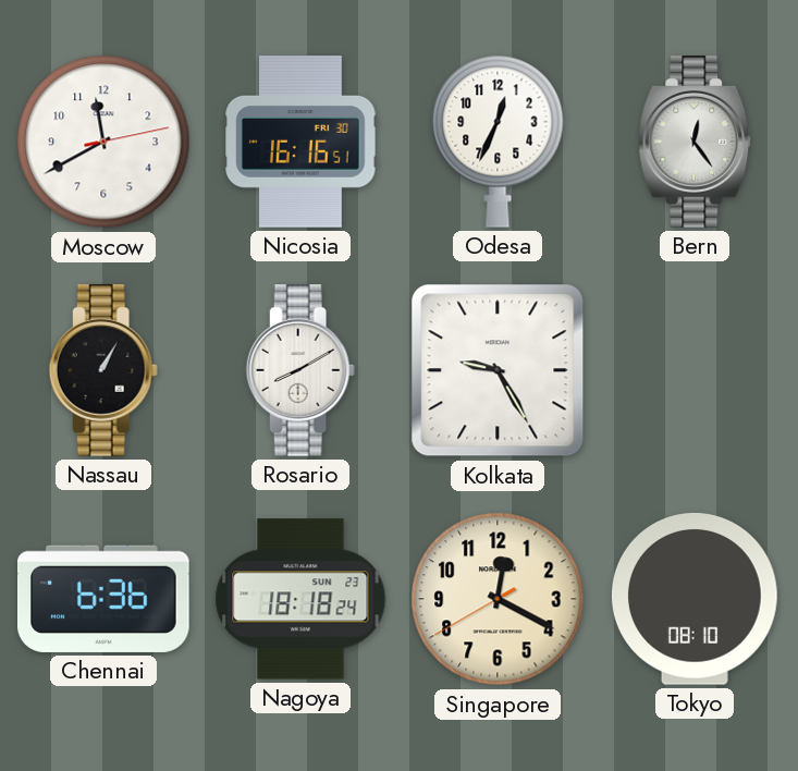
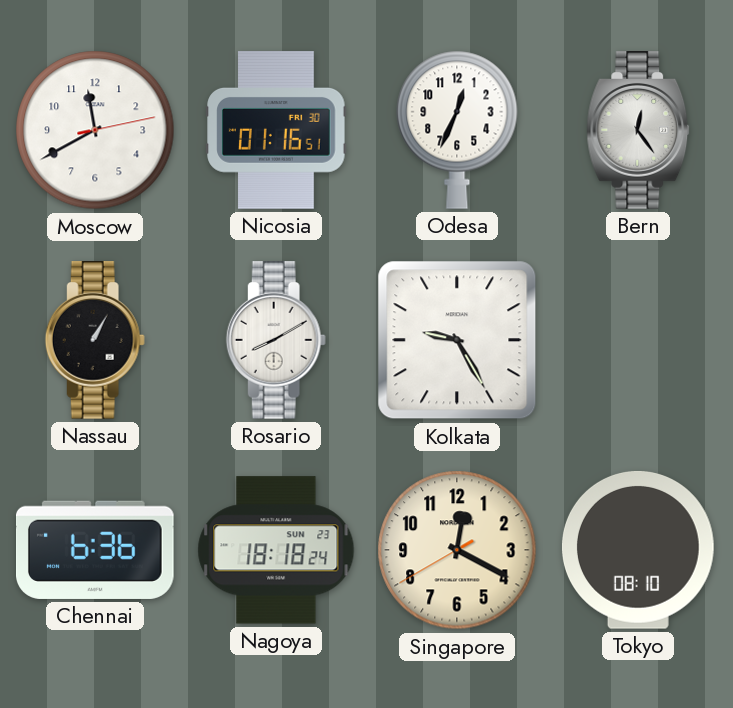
Nicosia: 16:16 -> 01:16 (276, 130)
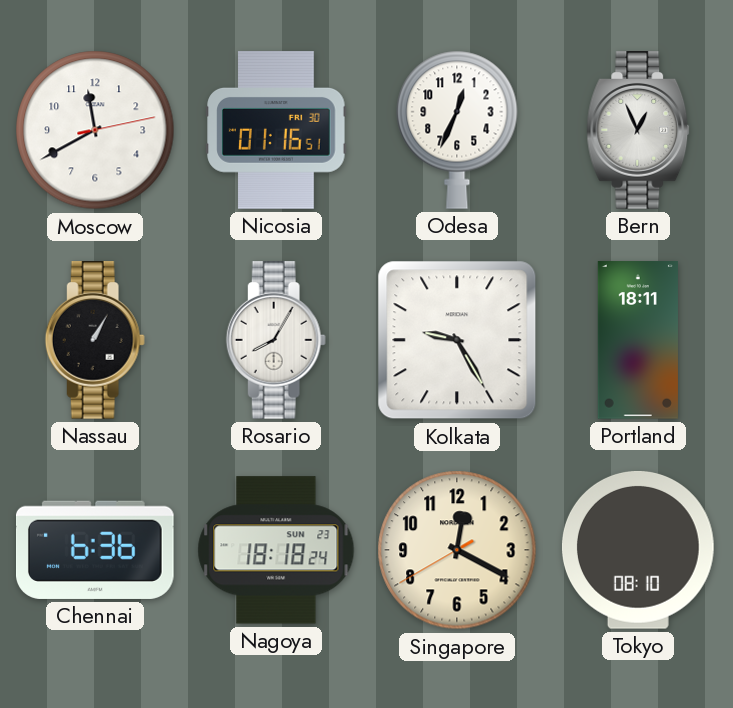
Bern: 12:24 -> 12:56 (638, 130)
Rosario: 8:10 -> 8:05 (276, 340)
Portland: none -> 18:11 (638, 340)
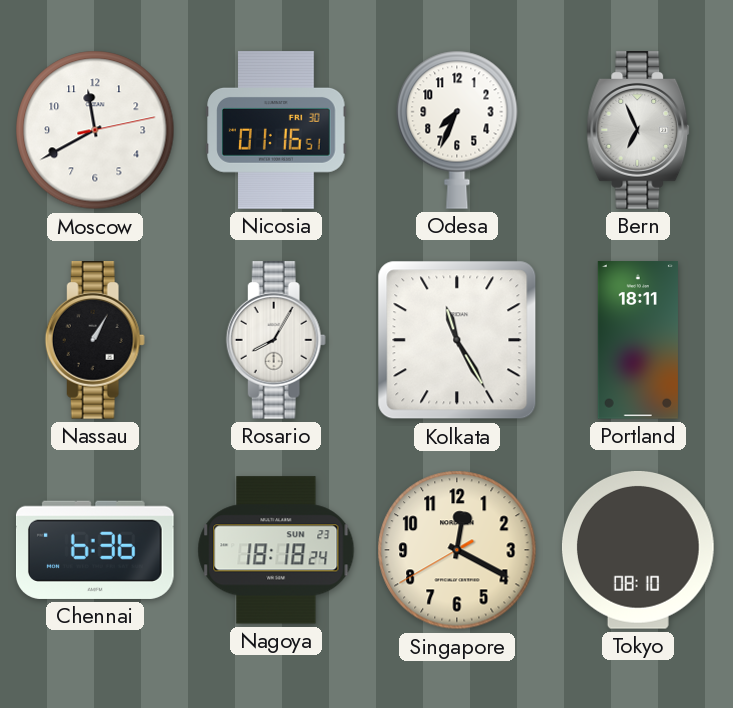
Odesa: 12:34 -> 7:34 (457, 130)
Bern: 12:56 -> 6:56 (638, 130)
Kolkata: 9:25 -> 11:25 (457, 340)
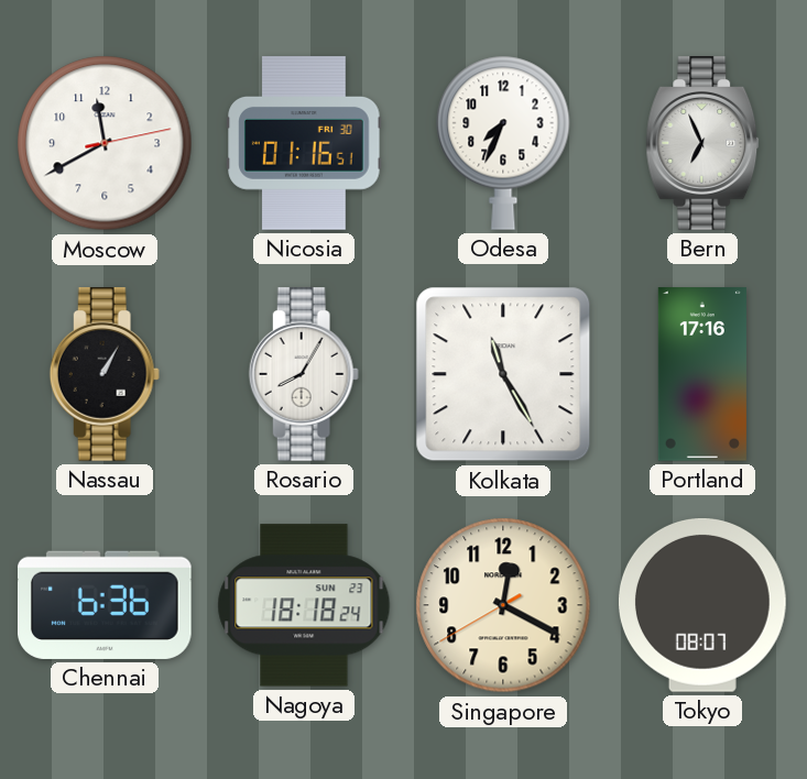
Portland: 18:11 -> 17:16 (702, 374)
Tokyo: 08:10 -> 08:07 (702, 605)
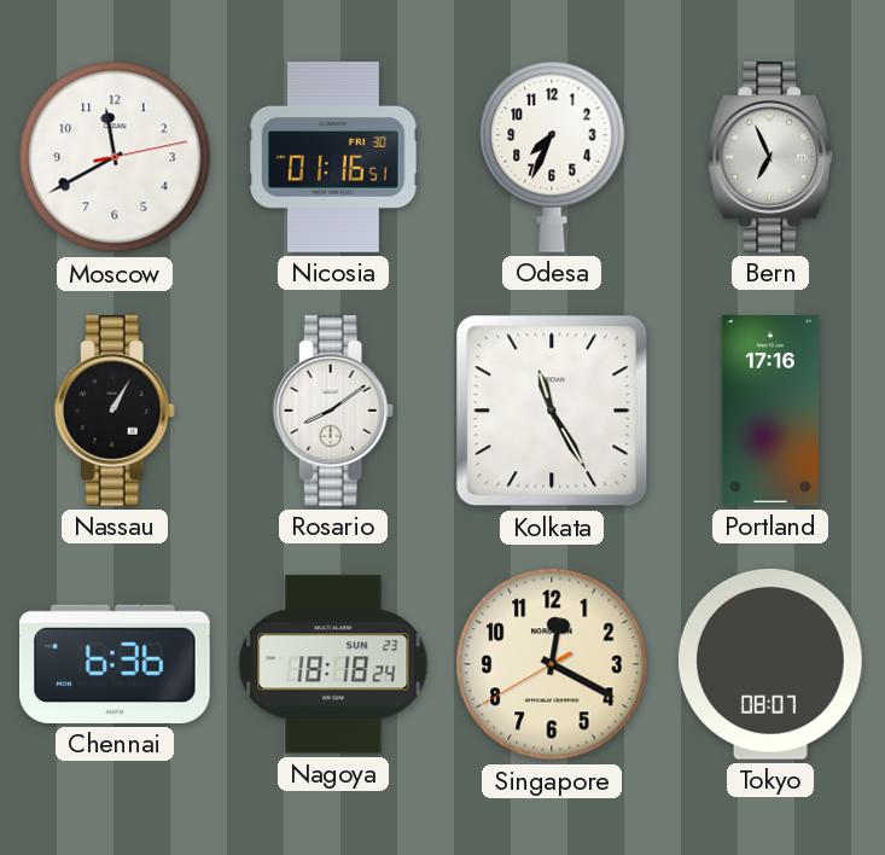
Rosario: 8:05 -> 8:09 (333, 411)
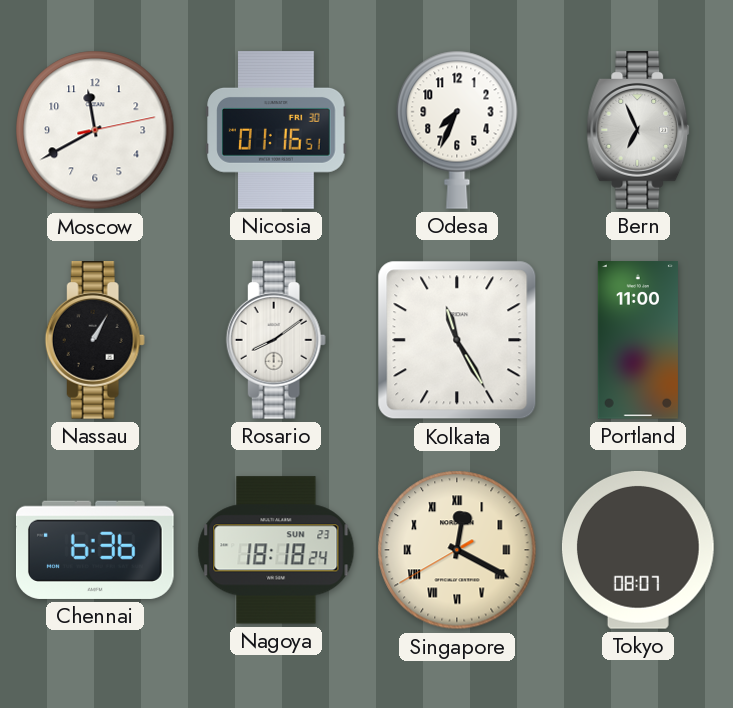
Portland: 17:16 -> 11:00 (638, 340)
Singapore numerals: Arabic -> Roman (457, 550)
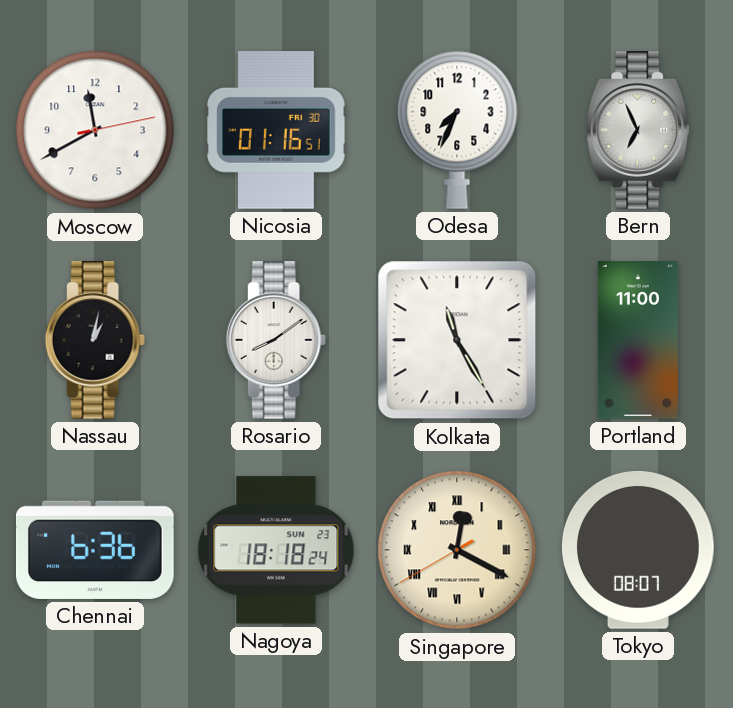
Nassau: 1:05 -> 1:02 (95, 340)
